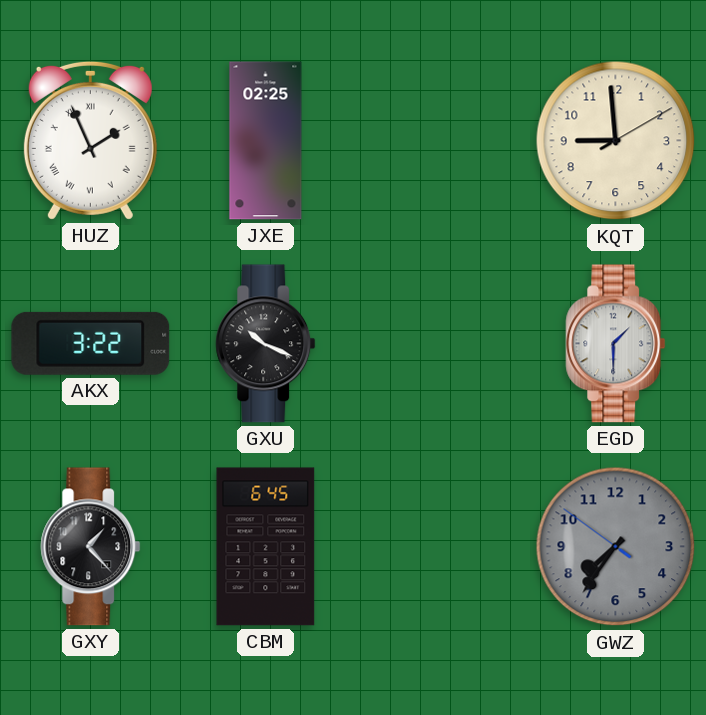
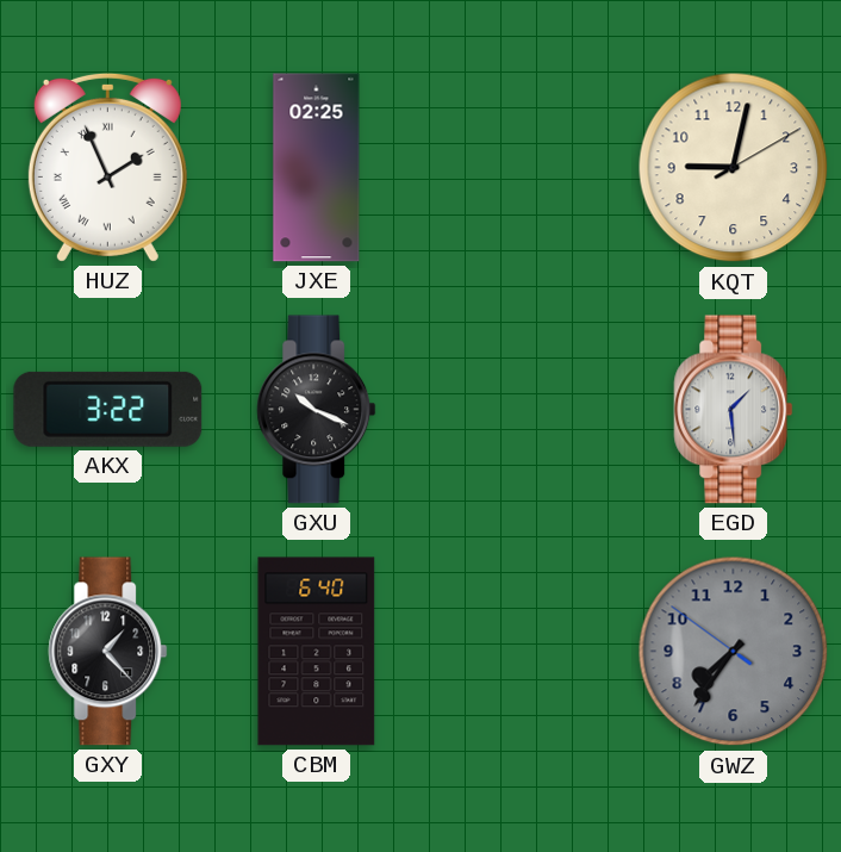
KQT: 8:59 -> 9:02 (734, 168)
EGD: 1:30 -> 1:29 (734, 410)
CBM: 6:45 -> 6:40 (317, 652)
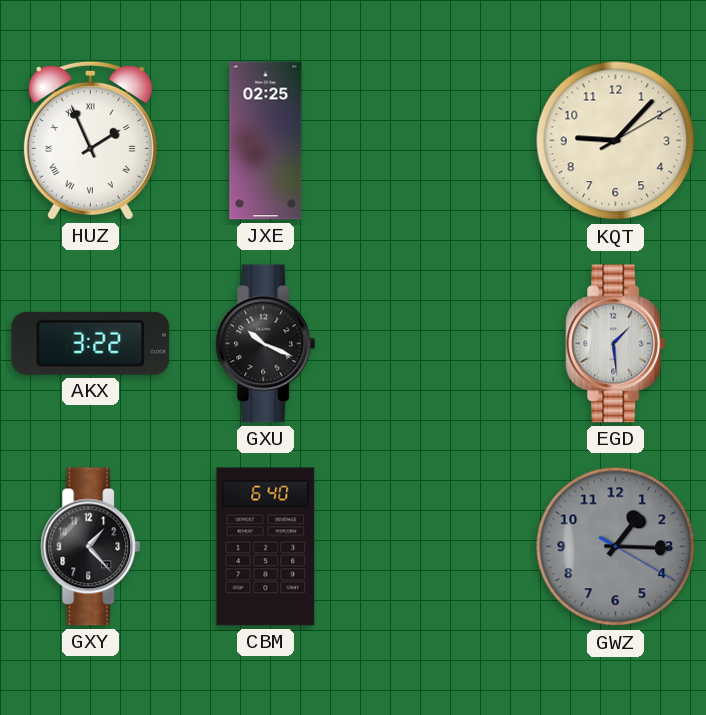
KQT: 9:02 -> 9:07 (616, 141)
GWZ: 7:35 -> 1:15 (616, 547)
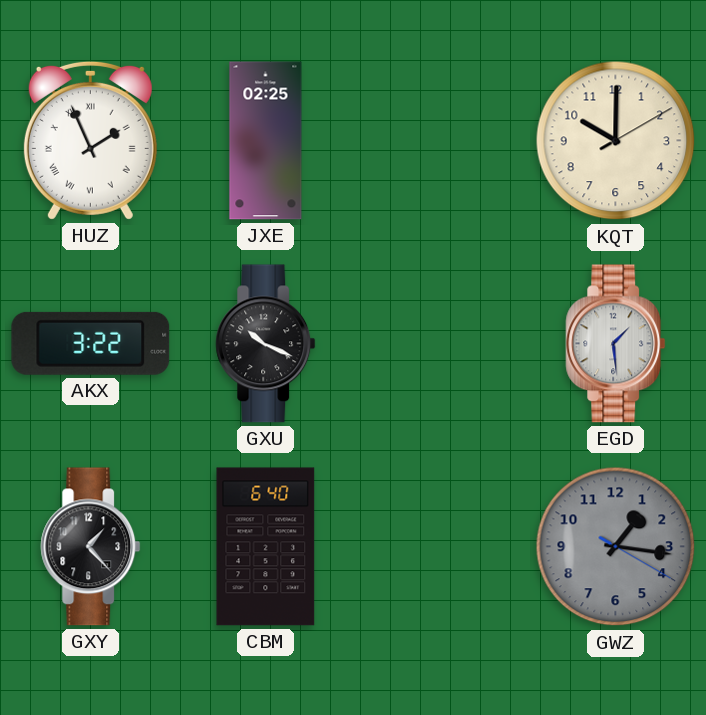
KQT: 9:07 -> 10:00 (616, 141)
GWZ: 1:15 -> 1:16 (616, 547)
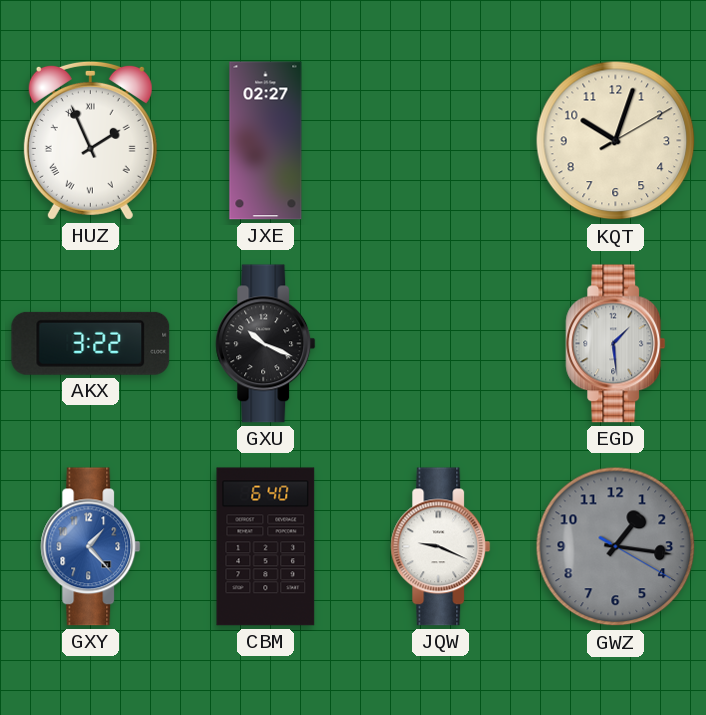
JXE: 02:25 -> 02:27 (266, 141)
KQT: 10:00 -> 10:03 (616, 141)
GXY dial: black -> blue (91, 547)
JQW: none -> 9:19 (441, 547)
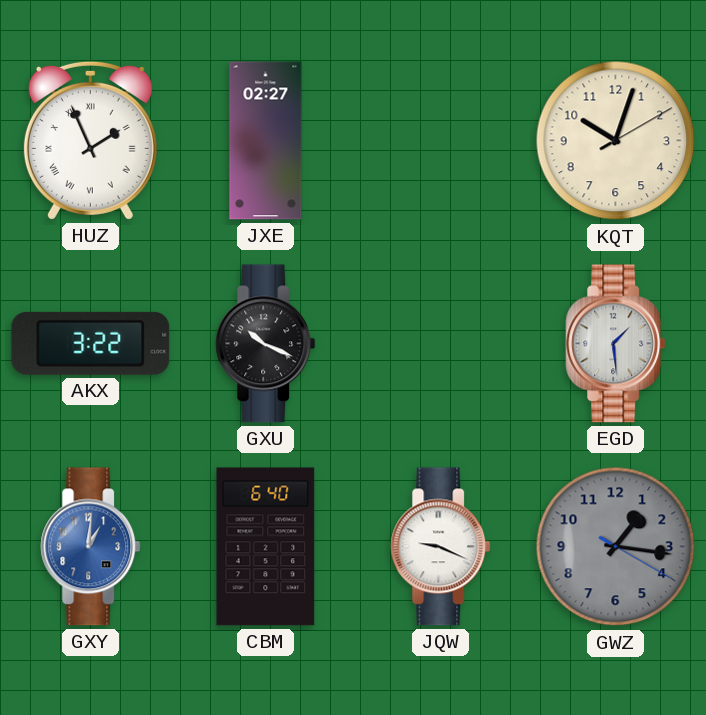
GXY: 1:23 -> 1:01 (91, 547)
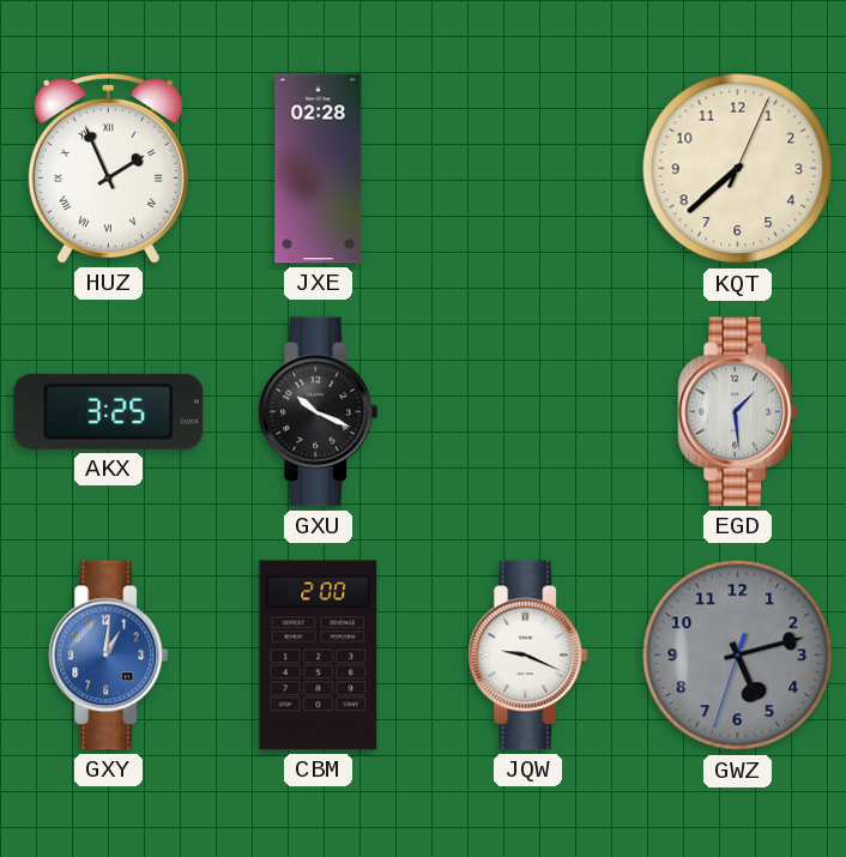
JXE: 02:27 -> 02:28 (319, 169)
KQT: 10:03 -> 7:38 (738, 169)
AKX: 3:22 -> 3:25 (109, 411)
CBM: 6:40 -> 2:00 (319, 656)
GWZ: 1:16 -> 5:12 (738, 656)
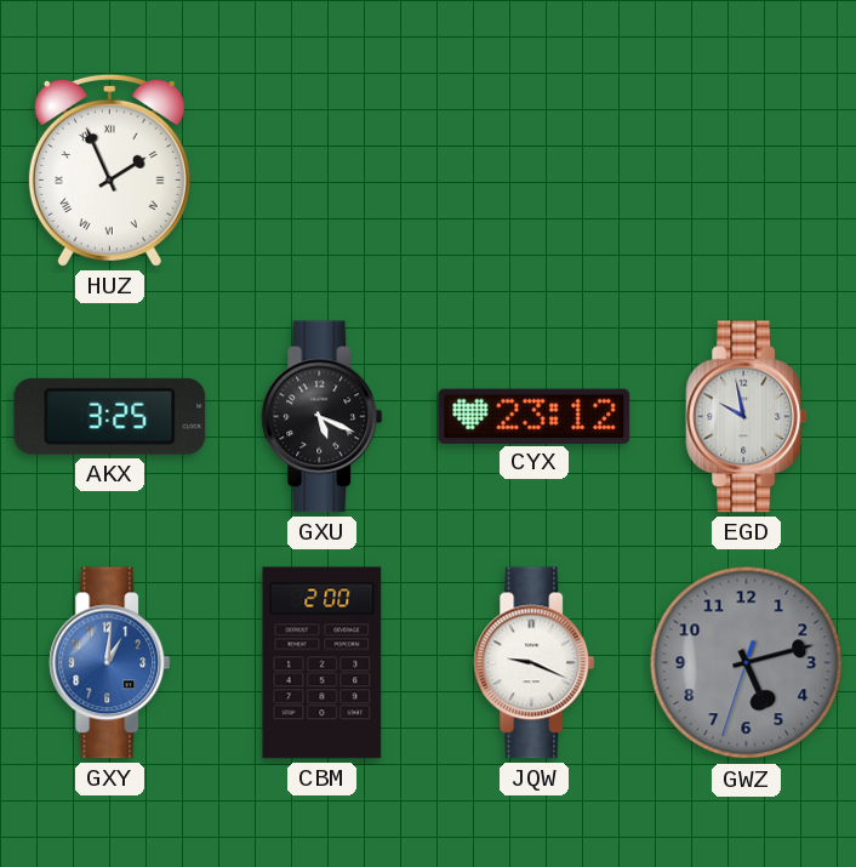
JXE: 02:28 -> none (319, 169)
KQT: 7:38 -> none (738, 169)
GXU: 10:19 -> 5:19 (323, 417)
CYX: none -> 23:12 (535, 416)
EGD: 1:29 -> 9:58 (747, 417)
